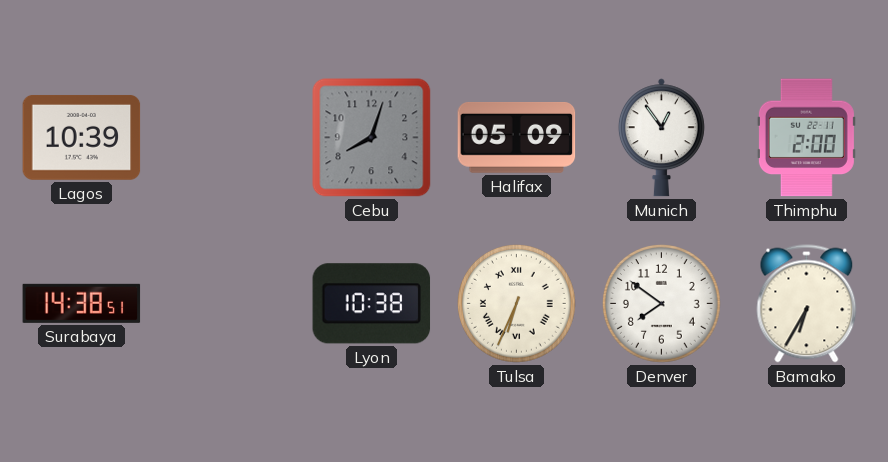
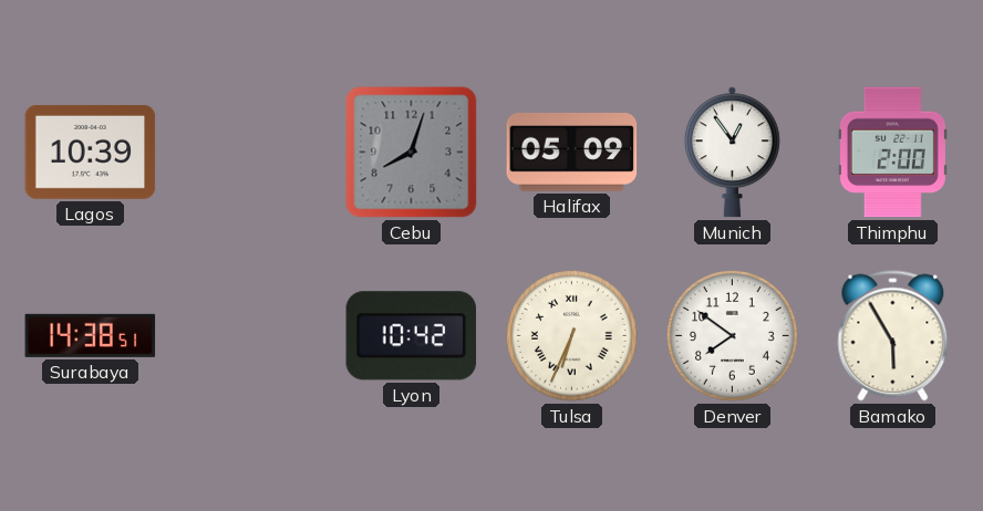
Lyon: 10:38 -> 10:42 (412, 336)
Bamako: 6:35 -> 5:55 (893, 336)
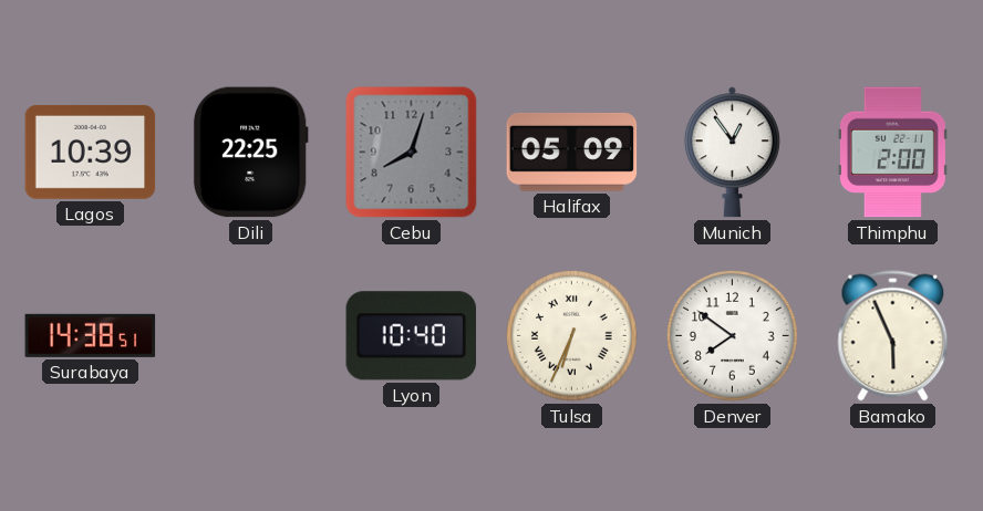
Dili: none -> 22:25 (250, 153)
Lyon: 10:42 -> 10:40 (412, 336)
Bamako: 5:55 -> 5:56 (893, 336)
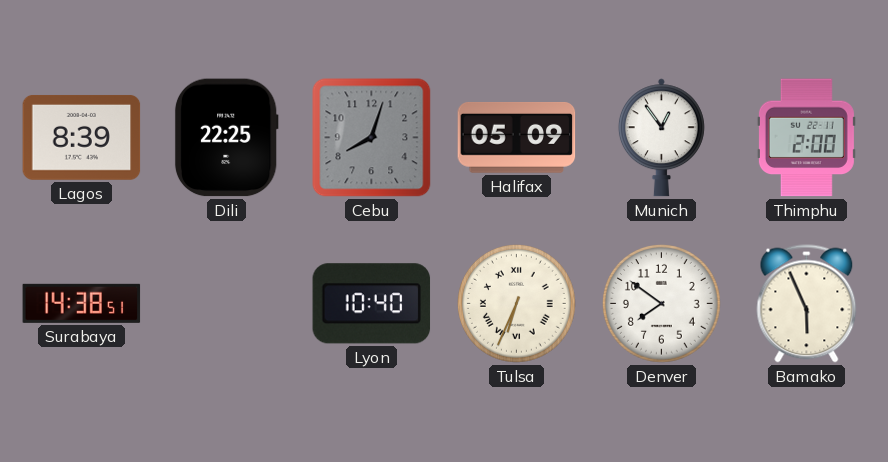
Lagos: 10:39 -> 8:39 (82, 137)
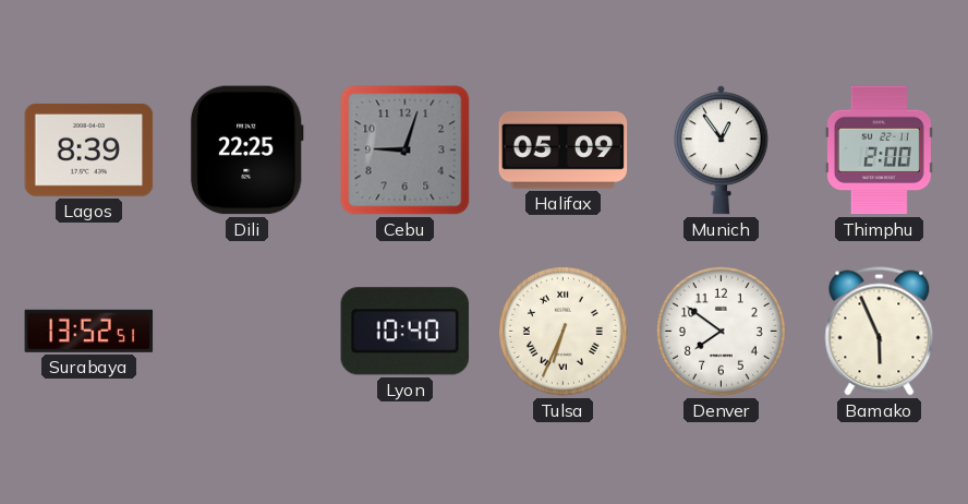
Cebu: 8:03 -> 9:03 (406, 151)
Surabaya: 14:38 -> 13:52 (89, 331)
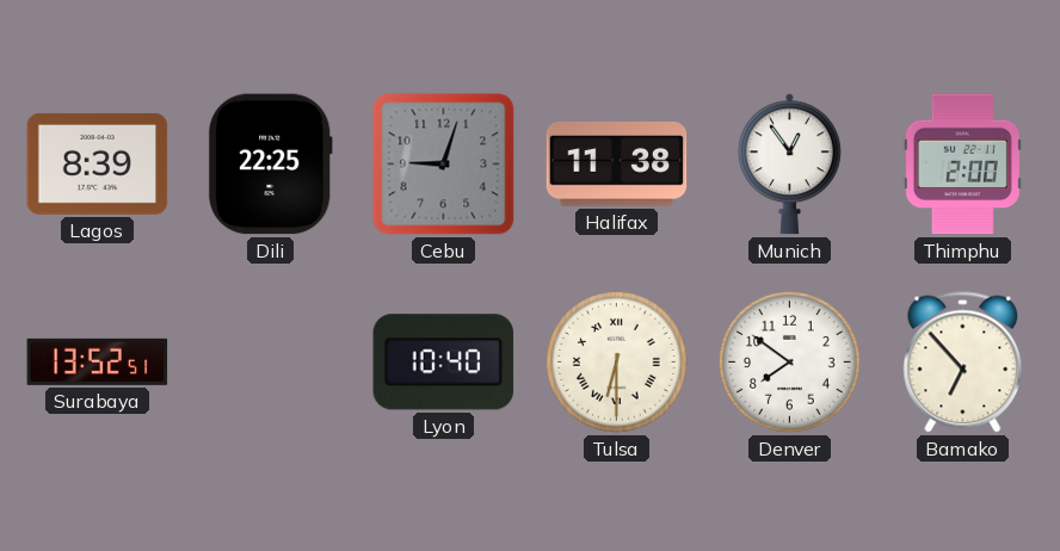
Halifax: 05:09 -> 11:38 (617, 163)
Tulsa: 6:34 -> 6:30 (616, 361)
Bamako: 5:56 -> 6:53 (963, 363)
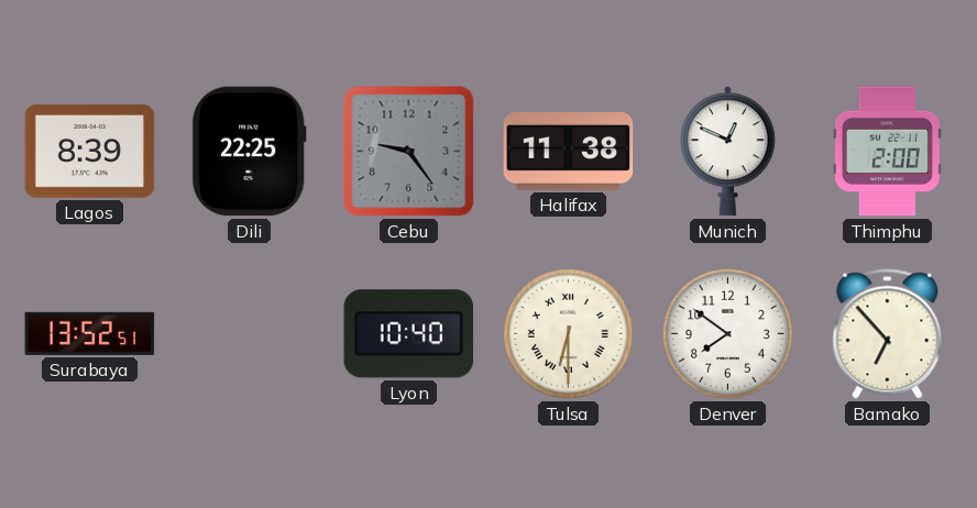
Cebu: 9:03 -> 9:24 (409, 152)
Munich: 12:54 -> 12:49 (727, 152)
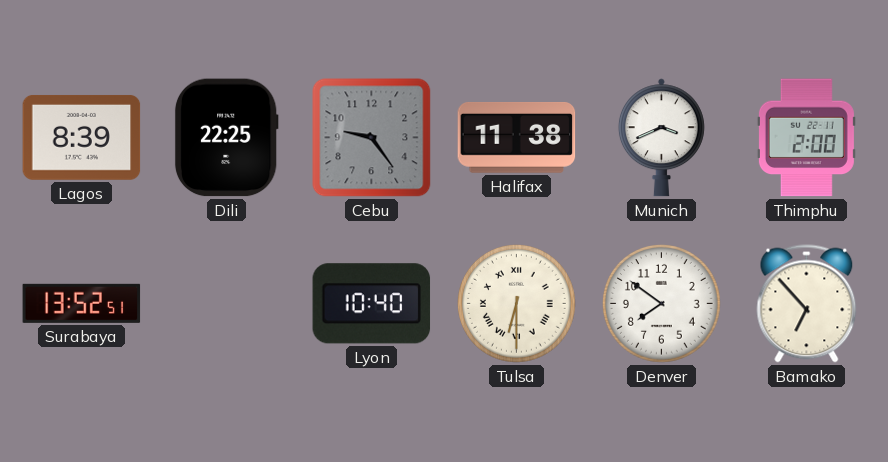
Munich: 12:49 -> 3:41 (661, 138)
